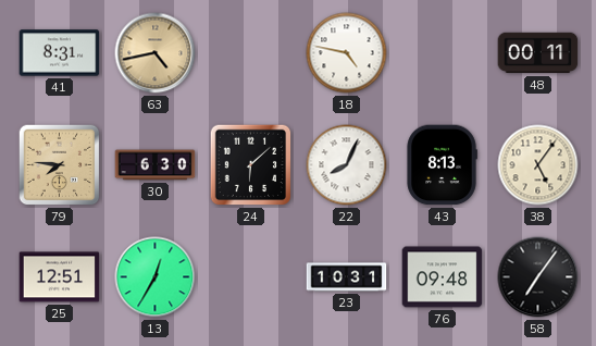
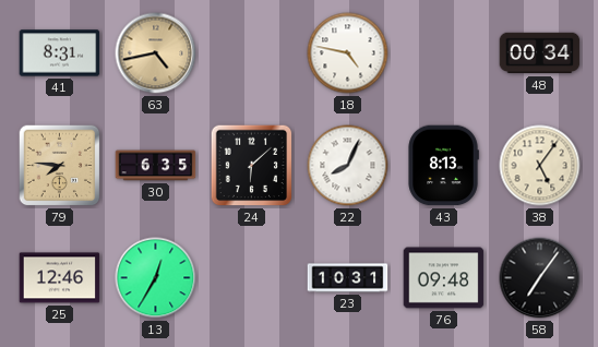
48: 00:11 -> 00:34 (540, 53)
30: 6:30 -> 6:35 (156, 166)
25: 12:51 -> 12:46 (60, 278)
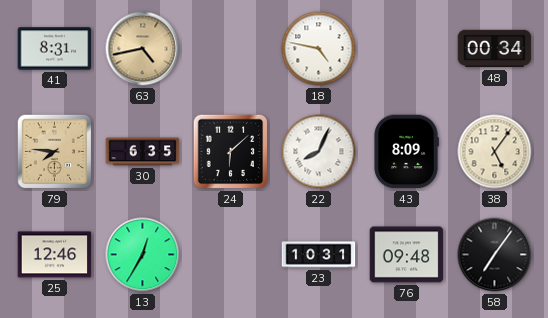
43: 8:13 -> 8:09 (406, 152)
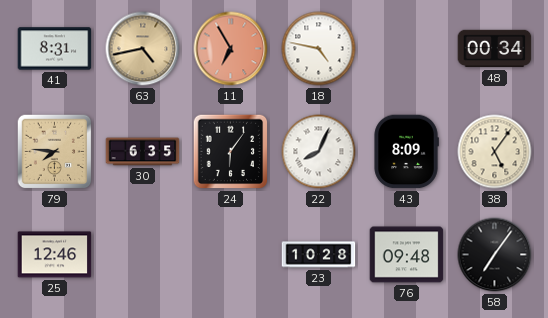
11: none -> 6:55 (231, 49)
24: 6:08 -> 6:06 (231, 152)
13: 12:35 -> none (143, 255)
23: 10:31 -> 10:28 (319, 255)
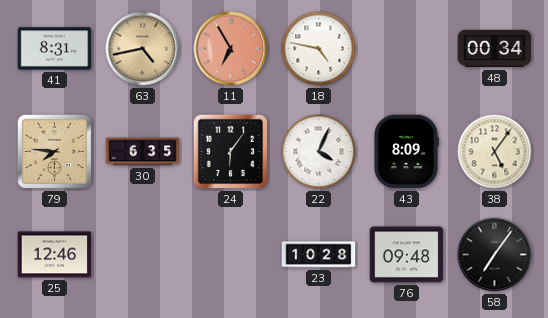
22: 8:04 -> 4:04 (319, 152)
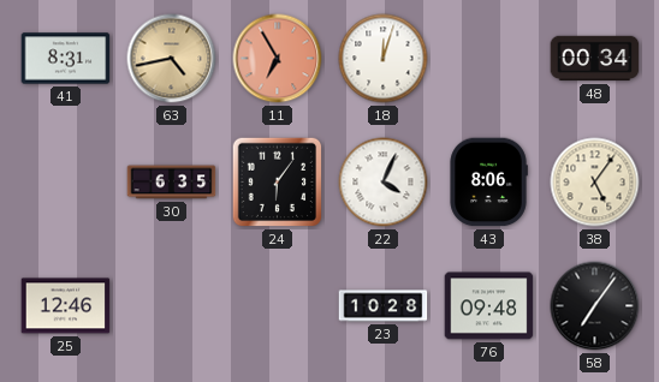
18: 4:47 -> 12:03 (384, 59)
79: 7:46 -> none (55, 152)
43: 8:09 -> 8:06 (488, 183)
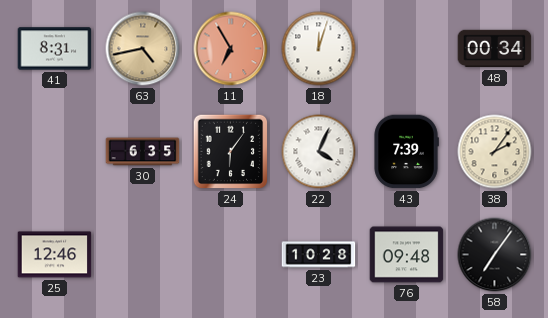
43: 8:06 -> 7:39 (406, 152)
38: 5:06 -> 2:06 (495, 152)
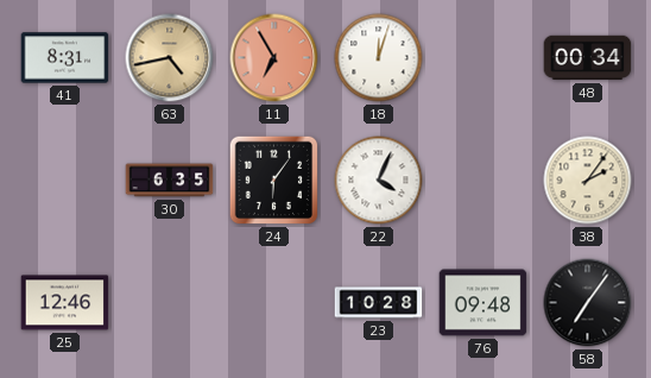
43: 7:39 -> none (406, 152)
